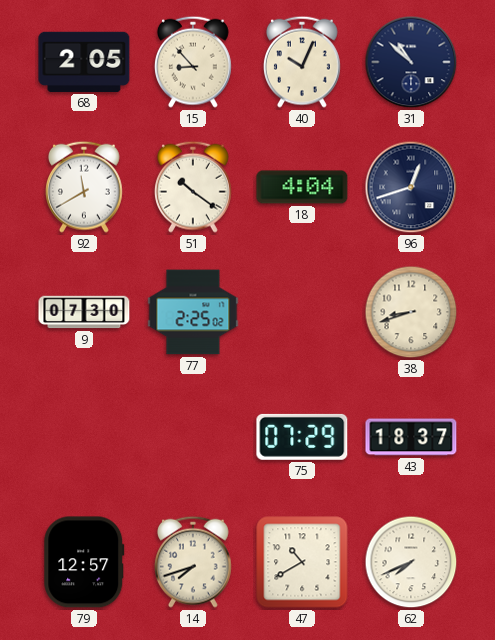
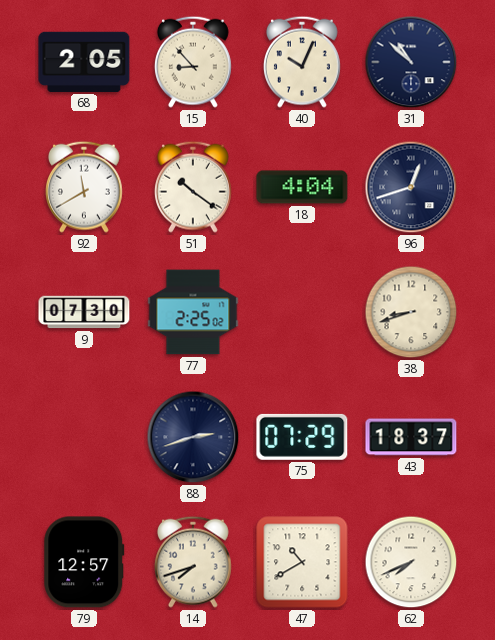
88: none -> 2:42 (193, 437)
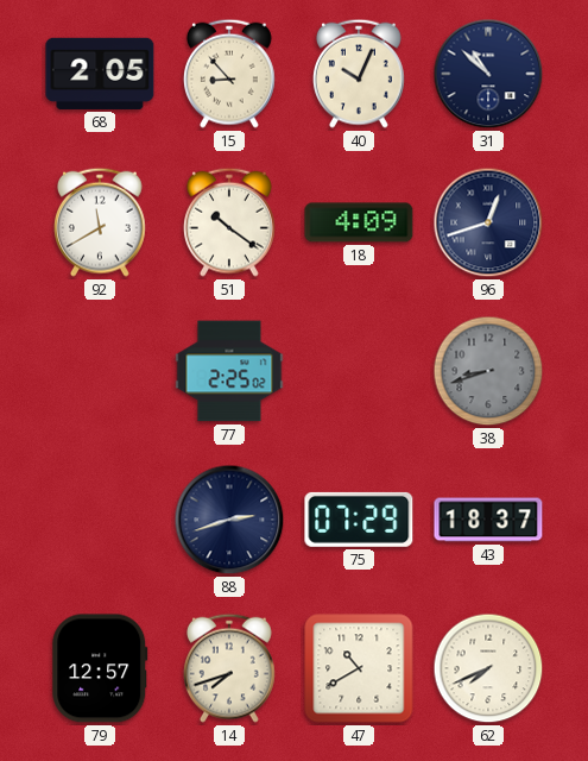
18: 4:04 -> 4:09 (359, 222)
9: 07:30 -> none (84, 312)
38 dial: cream -> grey (488, 371)
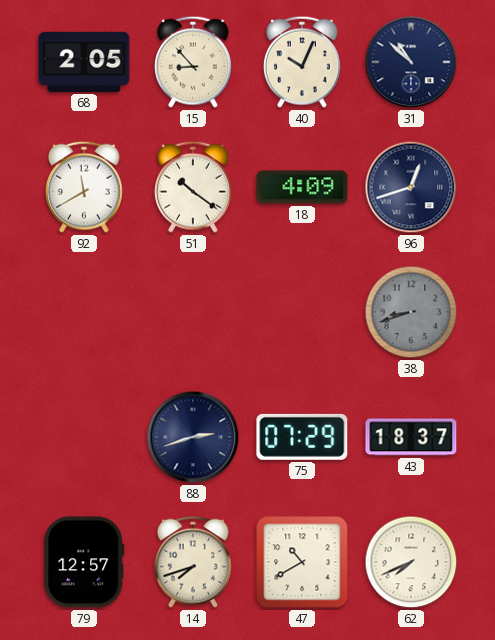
77: 2:25 -> none (229, 371)
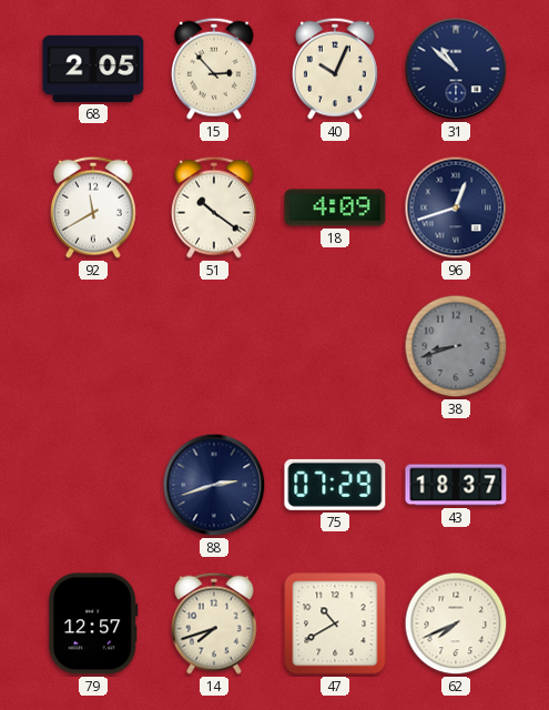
15: 8:53 -> 2:53 (214, 69)
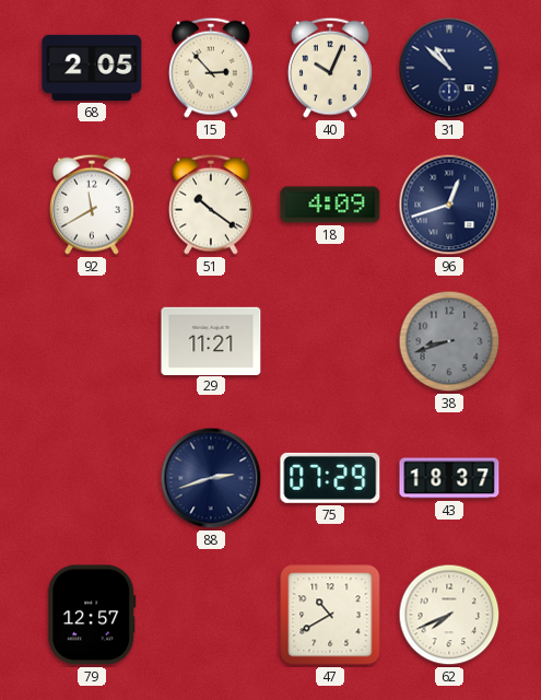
29: none -> 11:21 (211, 340)
14: 7:42 -> none (214, 623)
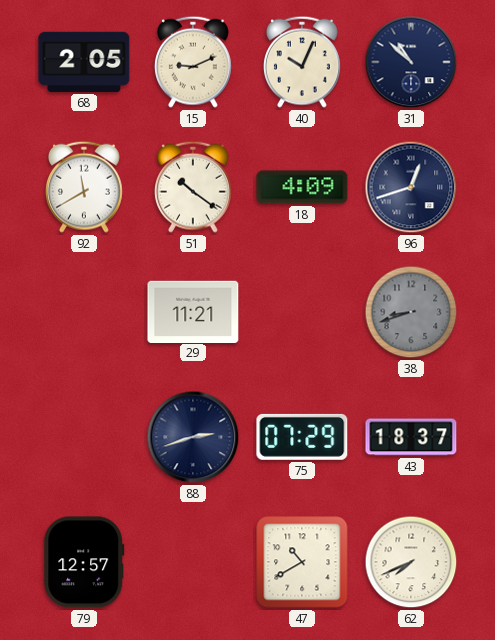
15: 2:53 -> 9:11 (193, 62)
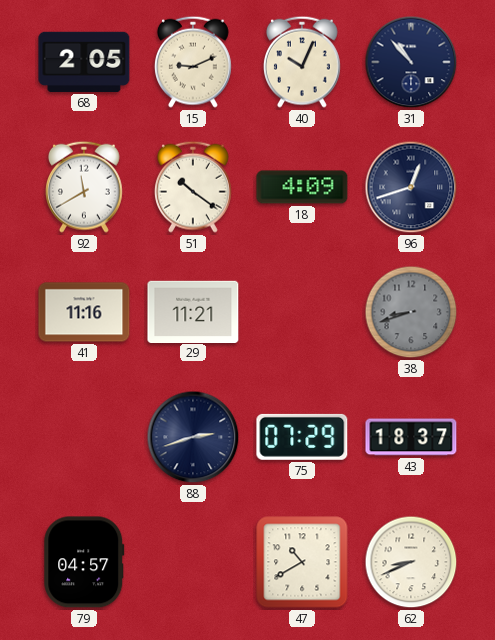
31: 10:52 -> 10:53 (411, 62)
41: none -> 11:16 (84, 312)
79: 12:57 -> 04:57 (84, 562)
62: 7:41 -> 8:41 (411, 562)
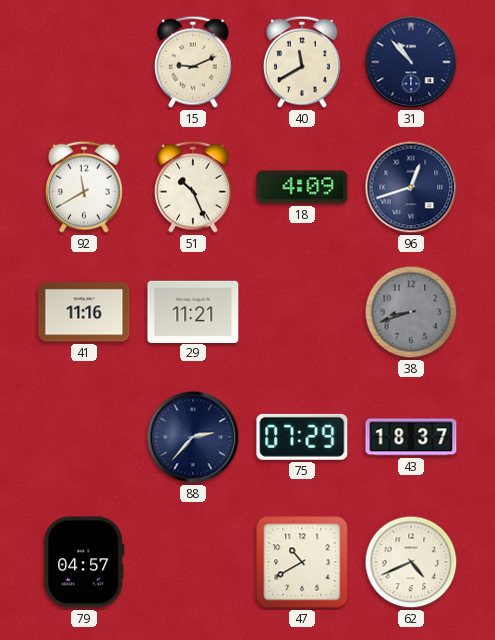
68: 2:05 -> none (84, 62)
40: 10:04 -> 11:40 (302, 62)
51: 10:21 -> 10:26 (193, 187)
88: 2:42 -> 2:37 (193, 437)
62: 8:41 -> 4:41 (411, 562)
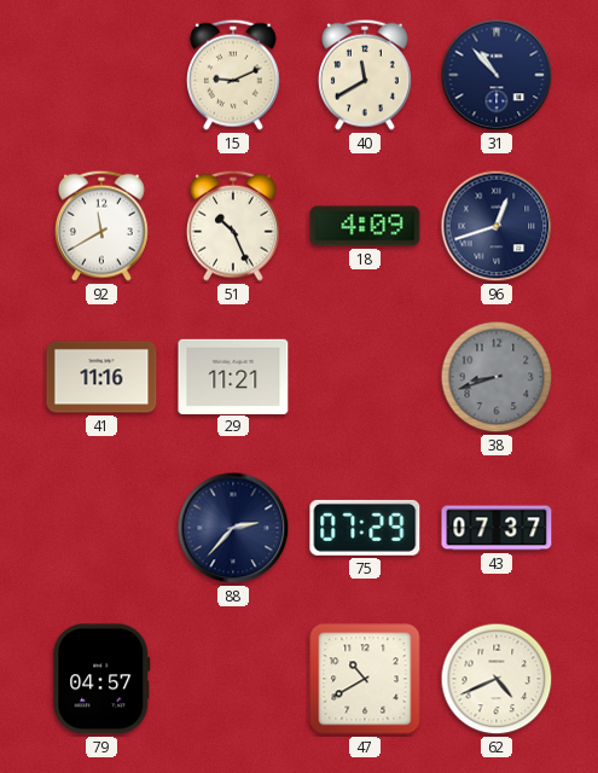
43: 18:37 -> 07:37 (497, 528)
